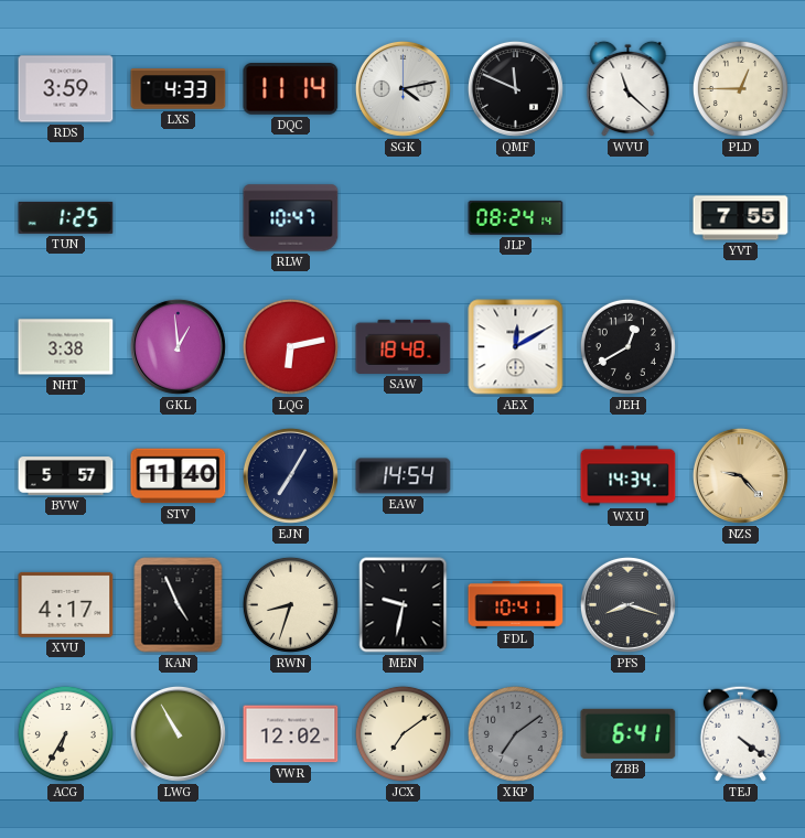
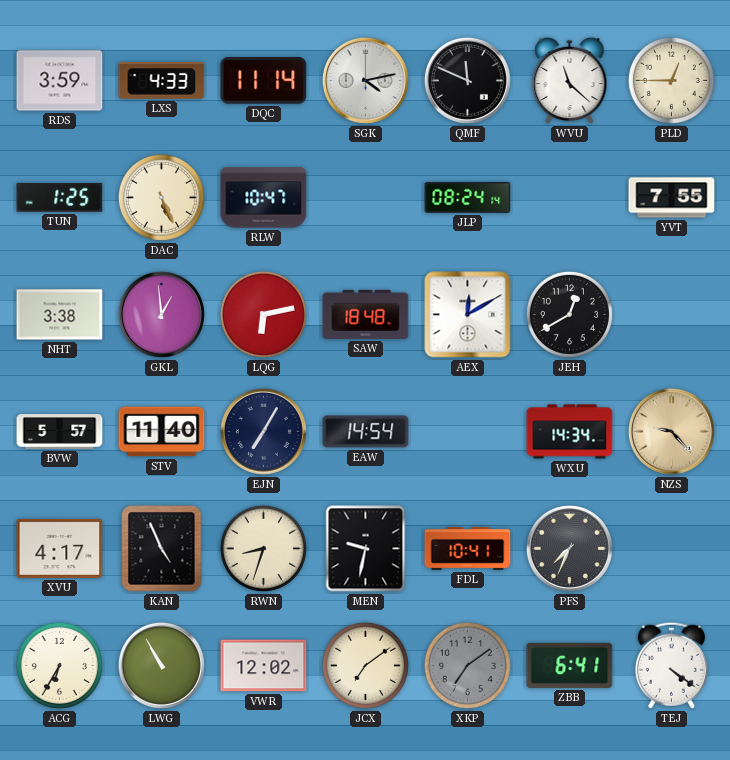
DAC: none -> 5:26 (161, 197)
PFS: 8:18 -> 7:34 (569, 548)
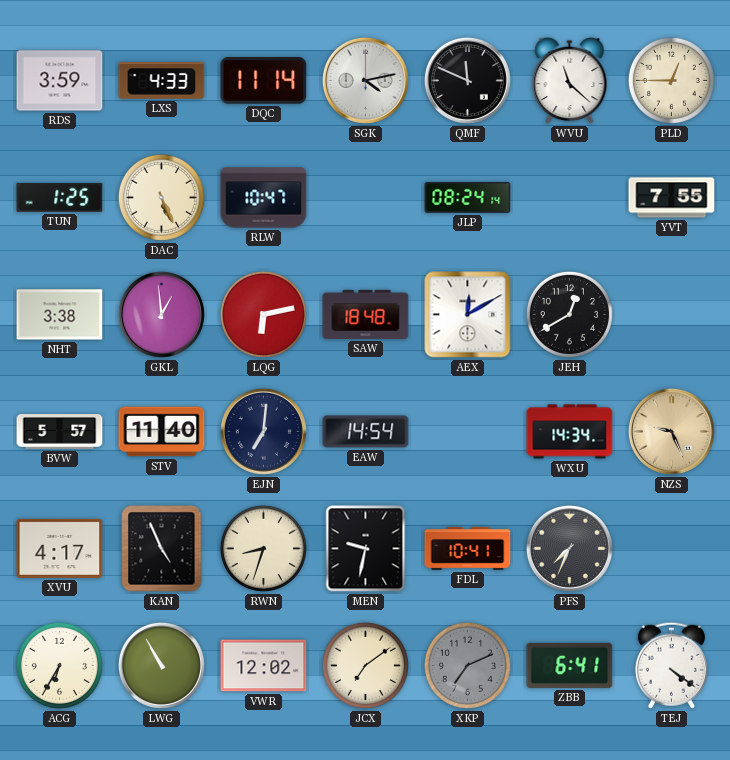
EJN: 7:05 -> 7:01 (263, 431)
NZS: 9:23 -> 9:26 (671, 431)
XKP: 7:09 -> 7:11 (467, 665)
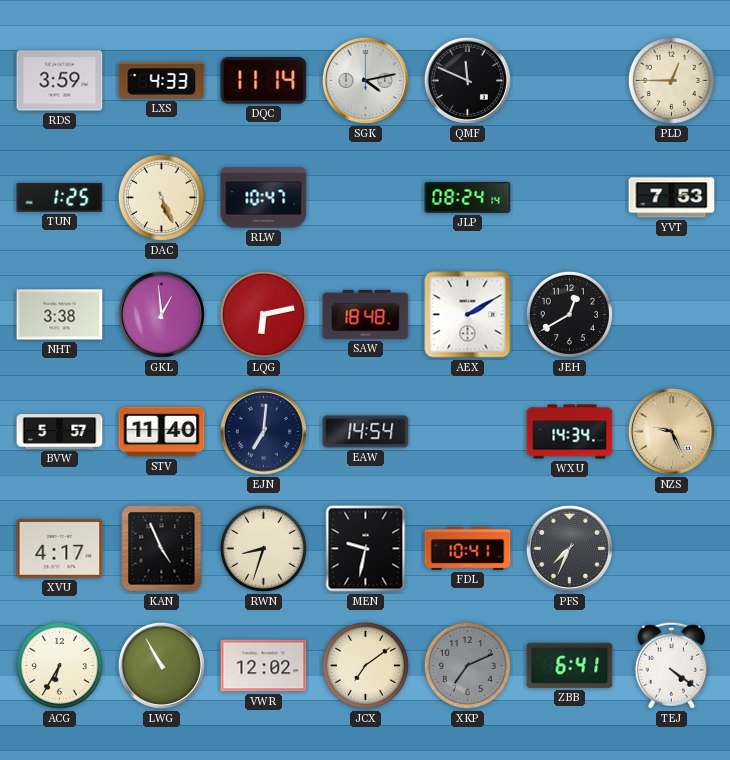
WVU: 11:22 -> none (570, 81)
YVT: 7:55 -> 7:53 (672, 198)
AEX: 12:10 -> 2:10 (468, 315)
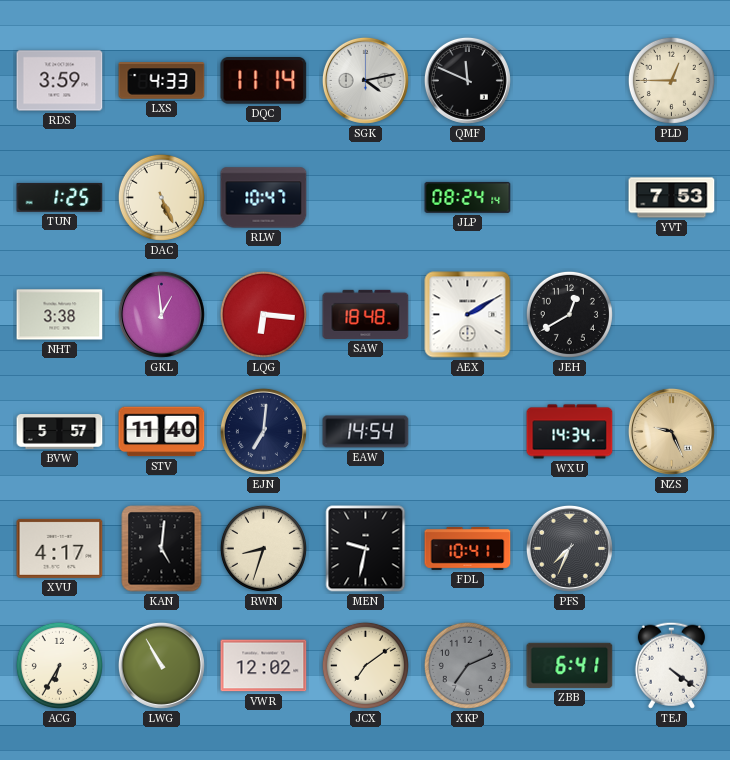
LQG: 6:13 -> 6:16 (263, 314)
KAN: 4:56 -> 5:01 (162, 549)
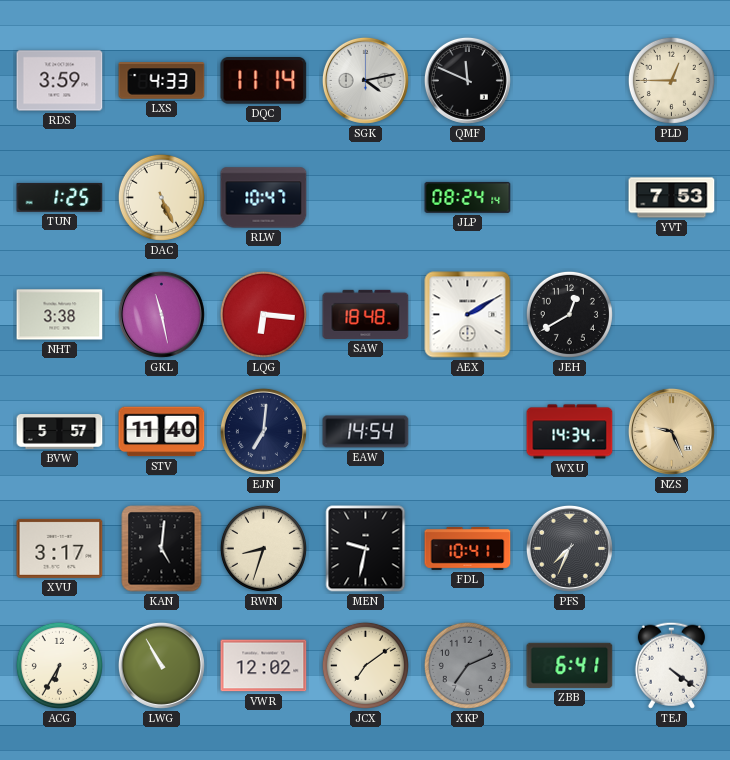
GKL: 12:59 -> 11:28 (161, 314)
XVU: 4:17 -> 3:17 (60, 548)
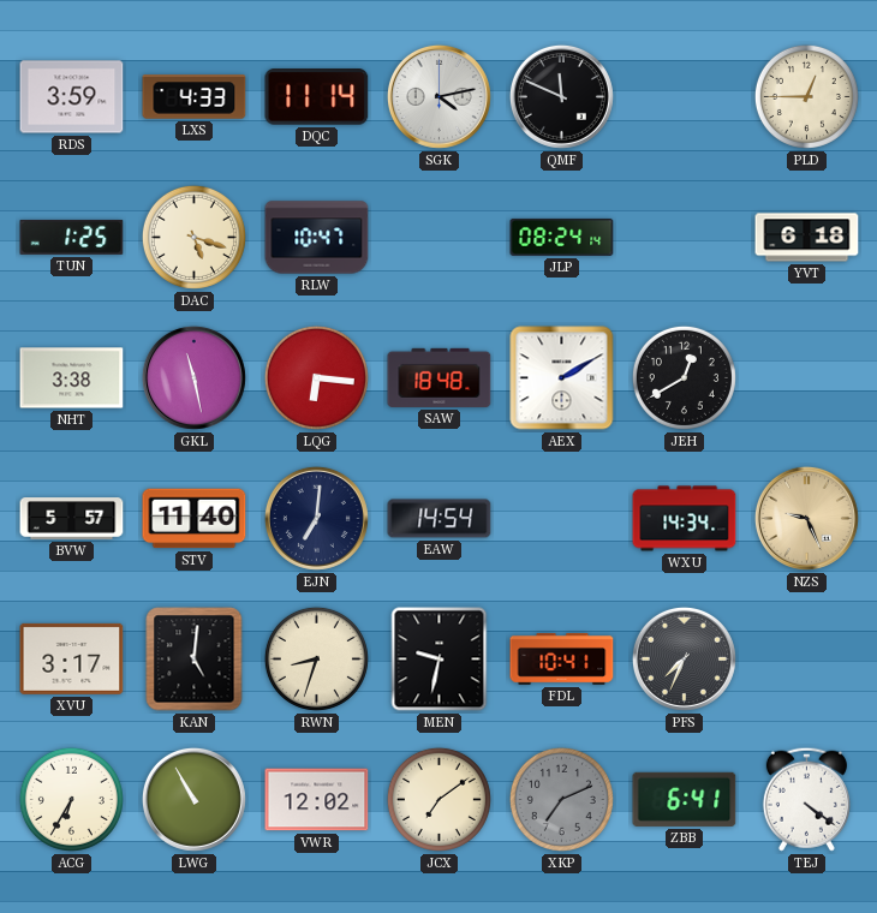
DAC: 5:26 -> 5:18 (193, 237)
YVT: 7:53 -> 6:18 (807, 238)
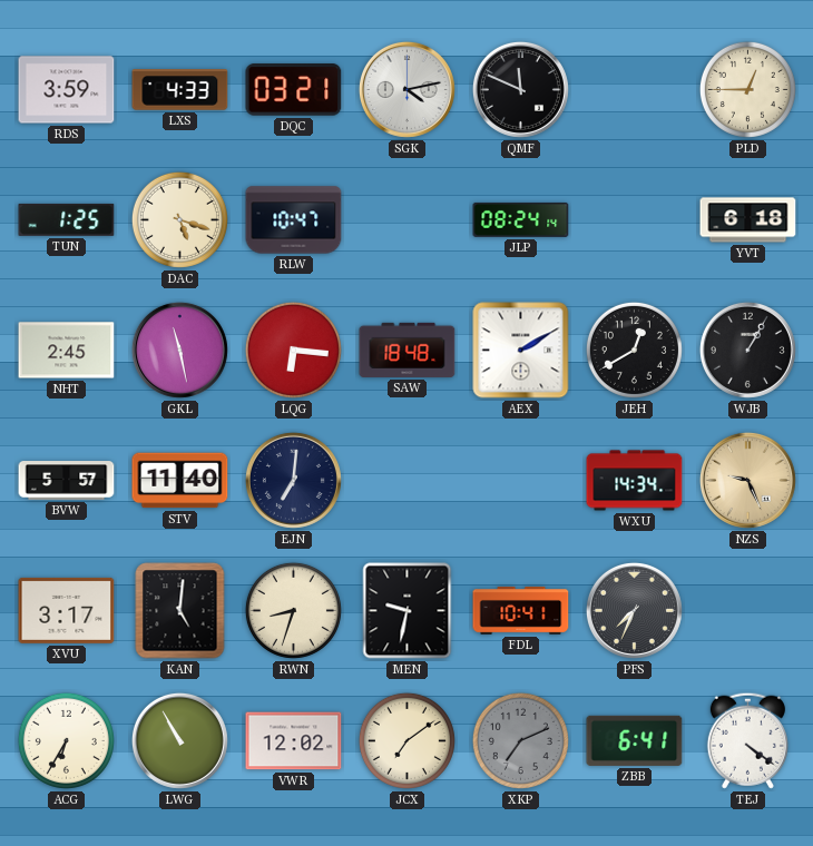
DQC: 11:14 -> 03:21 (294, 90)
NHT: 3:38 -> 2:45 (67, 351)
WJB: none -> 1:05 (747, 350)
EAW: 14:54 -> none (440, 519)
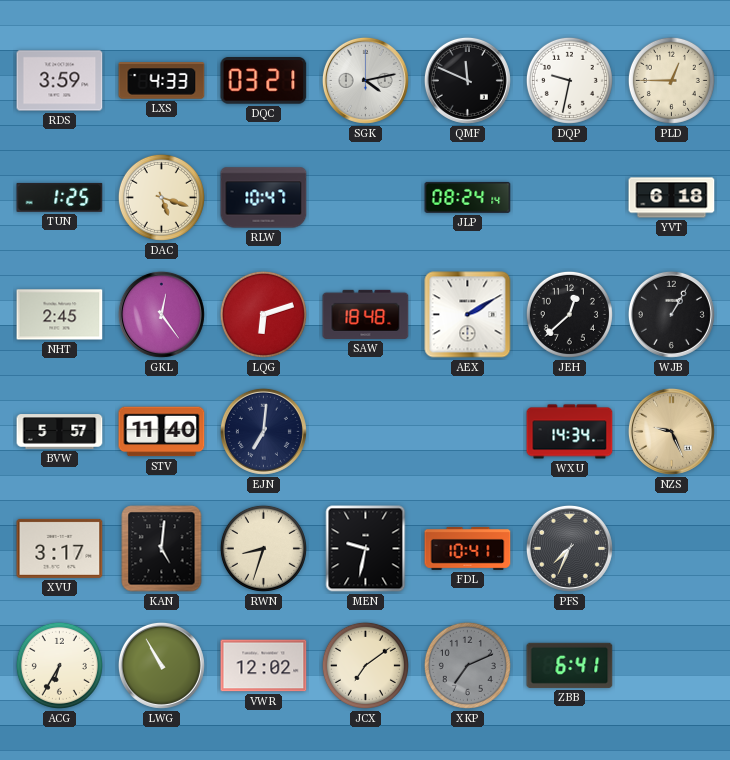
DQP: none -> 9:32 (569, 80)
GKL: 11:28 -> 12:24 (161, 314)
LQG: 6:16 -> 6:12 (263, 314)
JEH: 12:40 -> 12:38 (569, 314)
TEJ: 4:21 -> none (747, 740)
